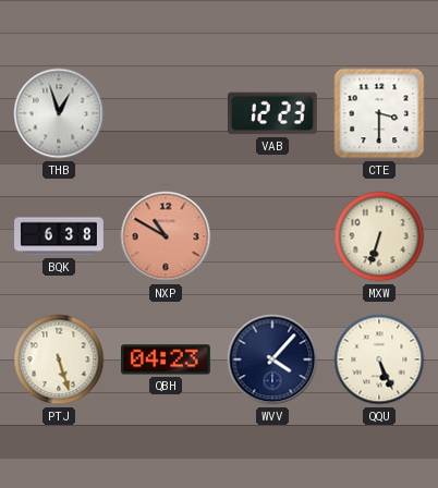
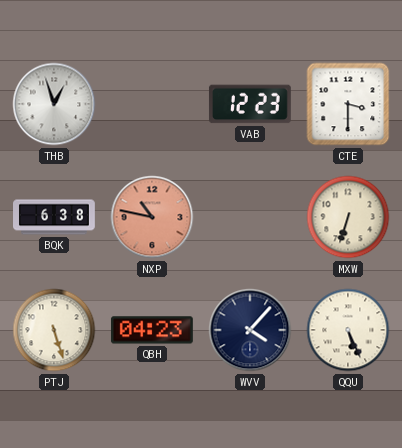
NXP: 10:50 -> 10:47 (152, 217)
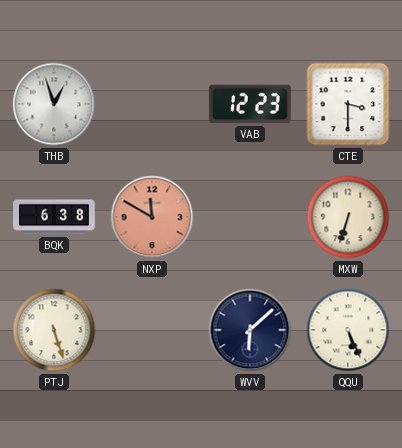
NXP: 10:47 -> 11:50 (152, 217)
QBH: 04:23 -> none (152, 330)
WVV: 4:07 -> 6:08 (250, 330)
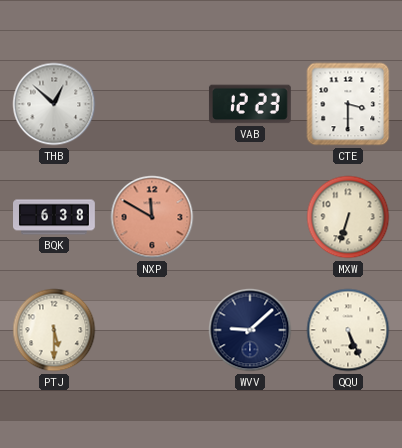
THB: 12:57 -> 12:52 (54, 104)
PTJ: 5:27 -> 5:30 (54, 330)
WVV: 6:08 -> 9:08 (250, 330)
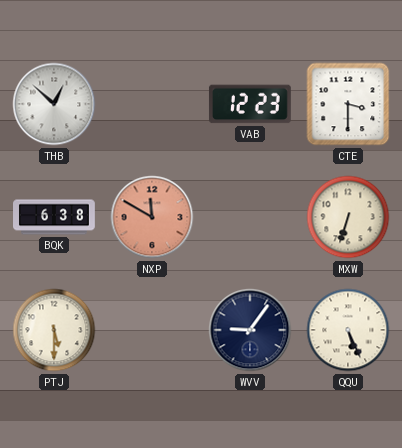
WVV: 9:08 -> 9:06 (250, 330)
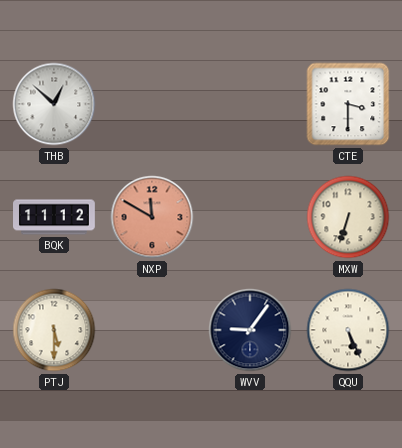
VAB: 12:23 -> none (250, 104)
BQK: 6:38 -> 11:12 (55, 217)
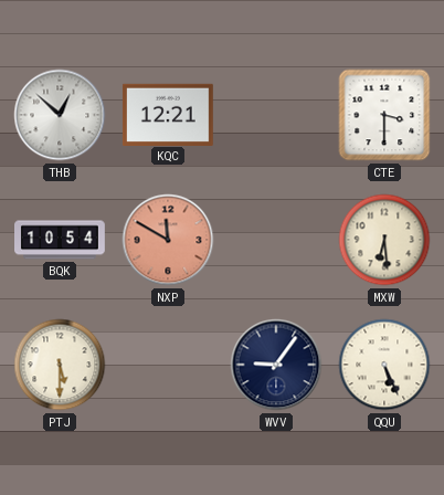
KQC: none -> 12:21 (168, 114)
BQK: 11:12 -> 10:54 (61, 240)
MXW: 6:33 -> 6:29 (384, 240)
